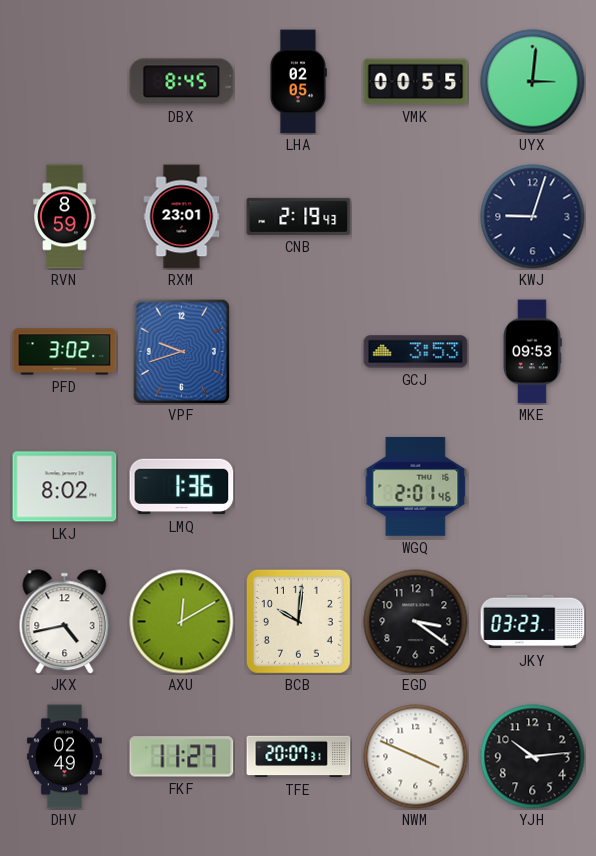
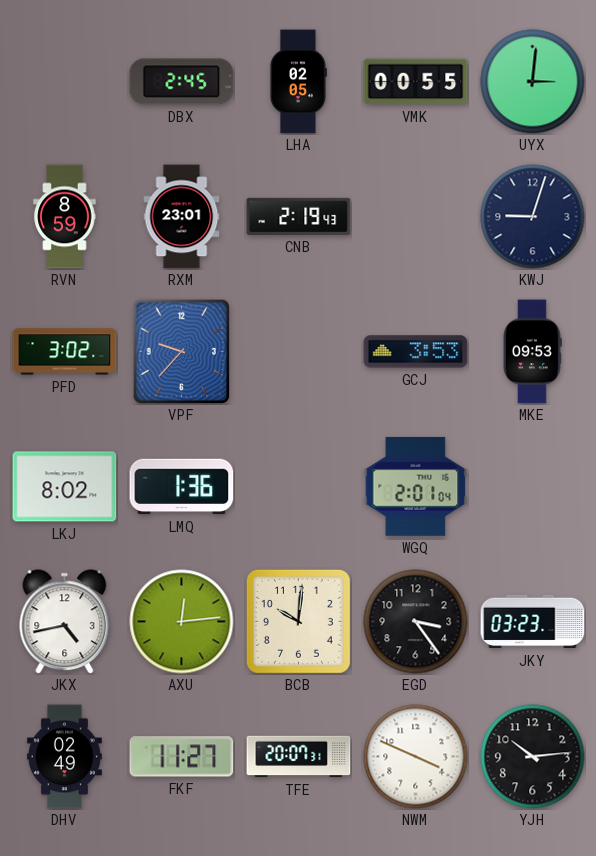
DBX: 8:45 -> 2:45 (182, 82)
VPF: 9:42 -> 9:37 (181, 351)
WGQ: 2:01:46 -> 2:01:04 (416, 486)
AXU: 12:10 -> 12:14 (182, 622)
EGD: 3:21 -> 3:24 (416, 622)
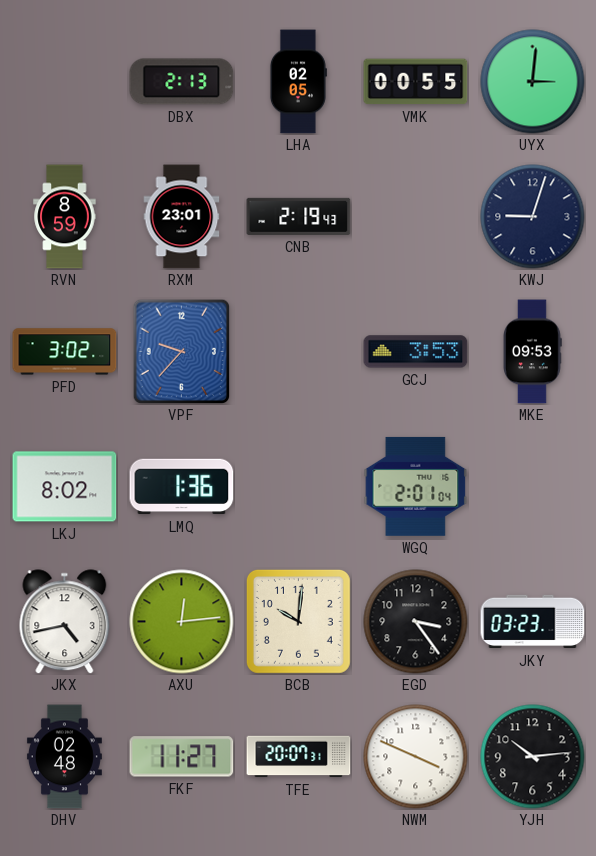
DBX: 2:45 -> 2:13 (182, 82)
DHV: 02:49 -> 02:48 (64, 757)
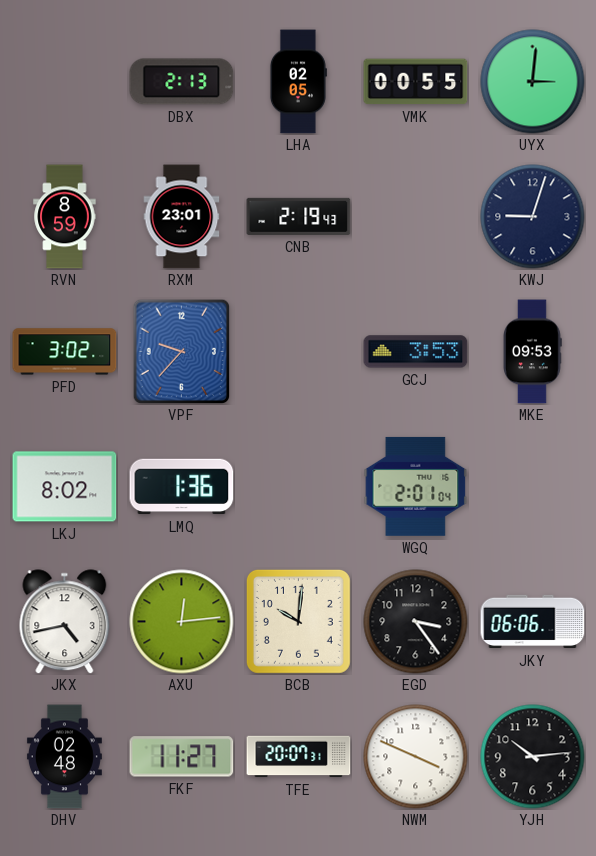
JKY: 03:23 -> 06:06 (533, 622)
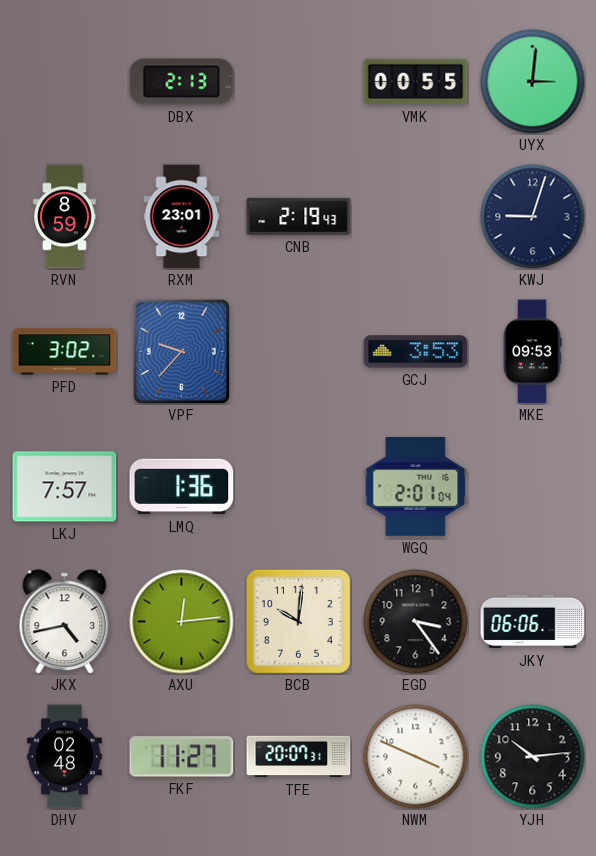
LHA: 02:05 -> none (298, 82)
LKJ: 8:02 -> 7:57 (65, 487)
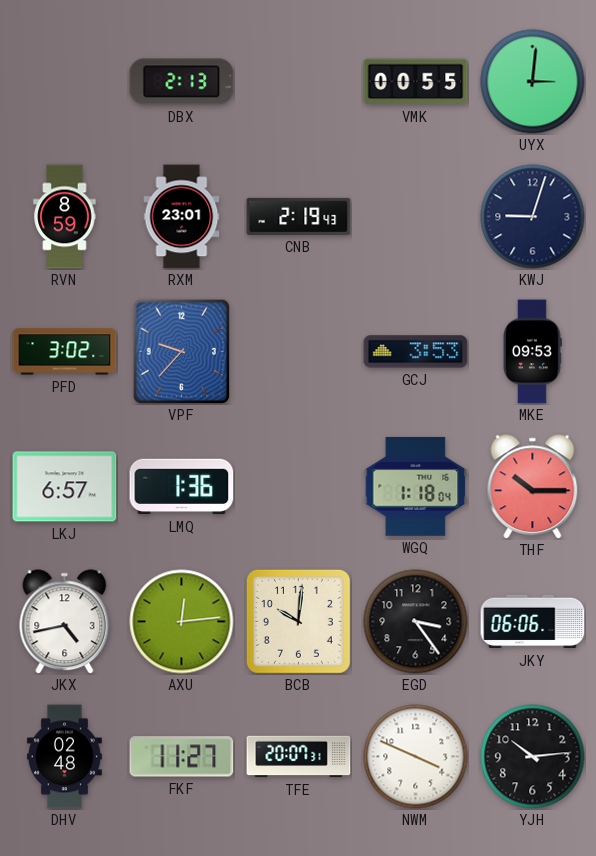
LKJ: 7:57 -> 6:57 (65, 487)
WGQ: 2:01 -> 1:18 (416, 486)
THF: none -> 10:15 (533, 487)
